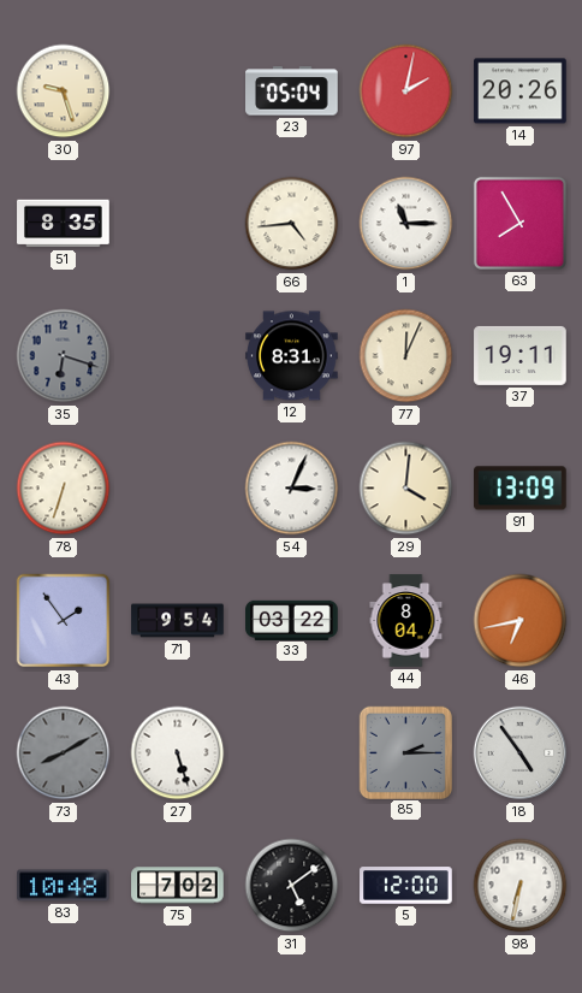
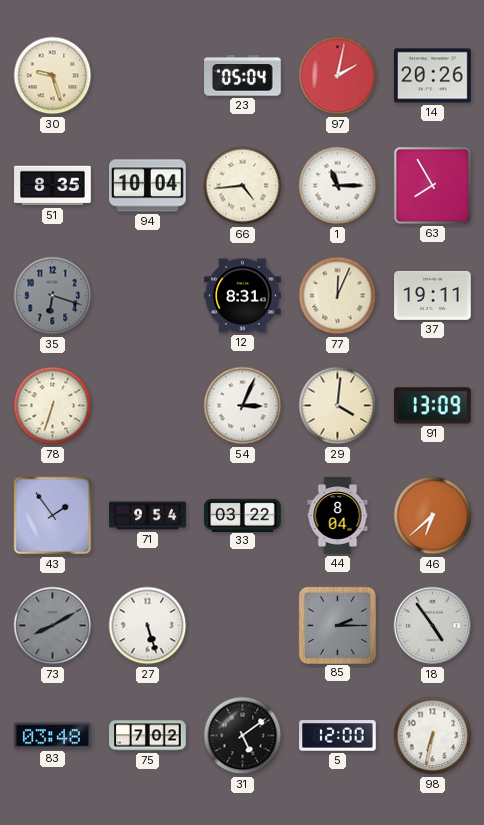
94: none -> 10:04 (148, 186)
46: 6:43 -> 6:38 (433, 516)
83: 10:48 -> 03:48 (53, 736)
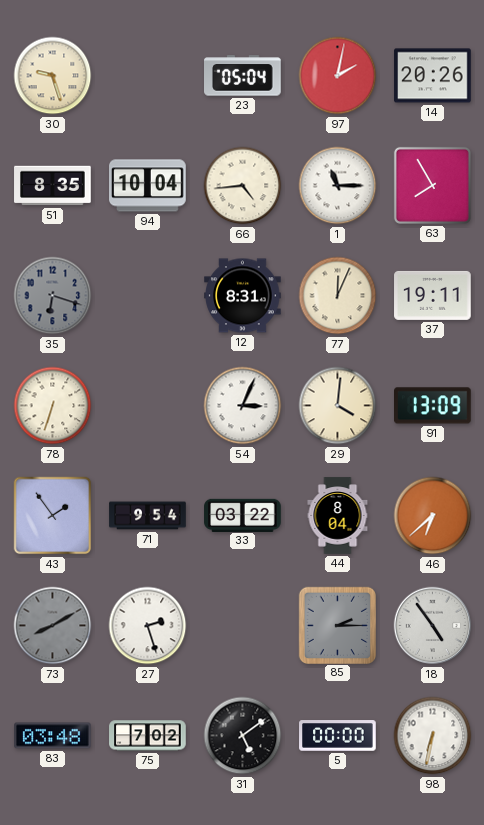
27: 5:27 -> 2:27 (148, 626)
5: 12:00 -> 00:00 (338, 736)
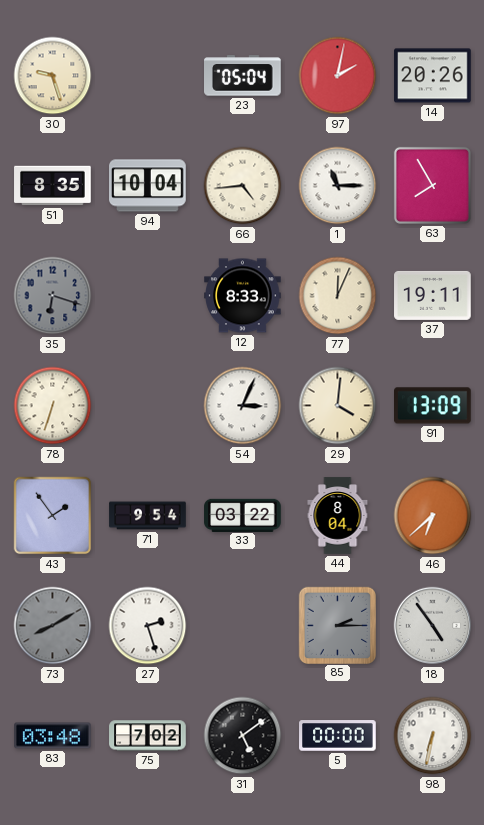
12: 8:31 -> 8:33 (243, 296)
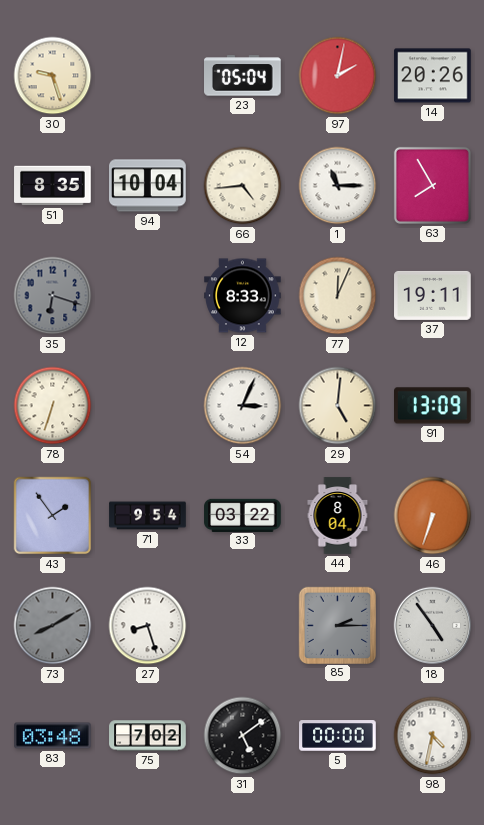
29: 4:01 -> 5:01 (338, 406)
46: 6:38 -> 6:33 (433, 516)
27: 2:27 -> 8:27 (148, 626)
98: 6:32 -> 4:32 (433, 736)
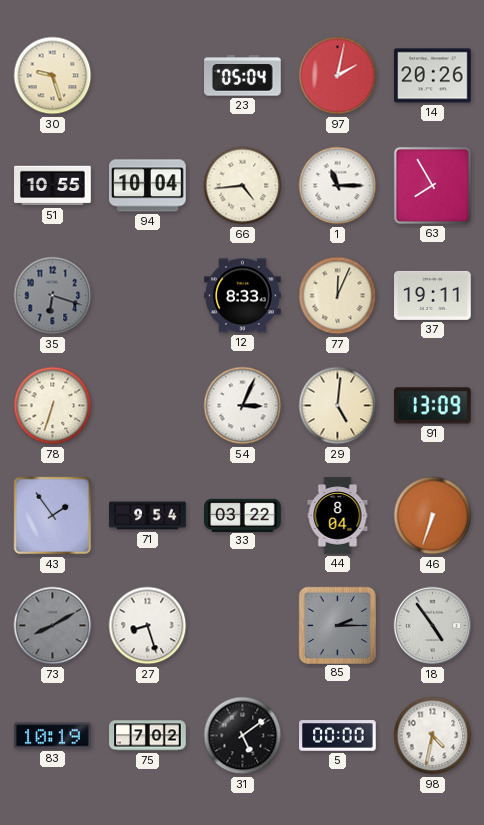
51: 8:35 -> 10:55 (53, 186)
83: 03:48 -> 10:19 (53, 736)
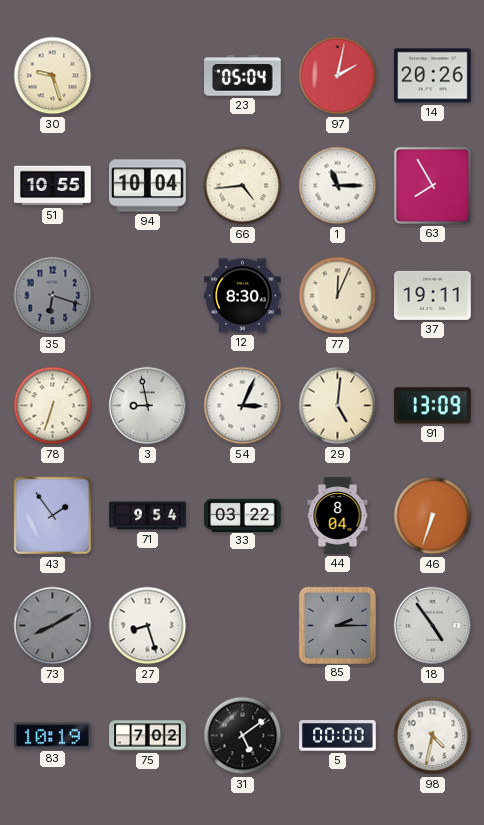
12: 8:33 -> 8:30 (243, 296)
3: none -> 8:58 (148, 406)
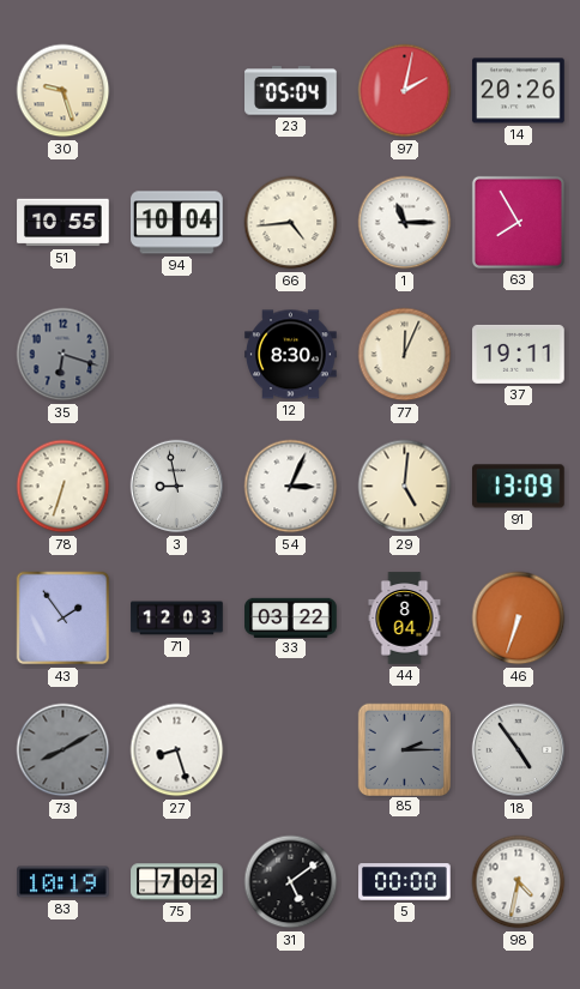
71: 9:54 -> 12:03 (177, 619)
